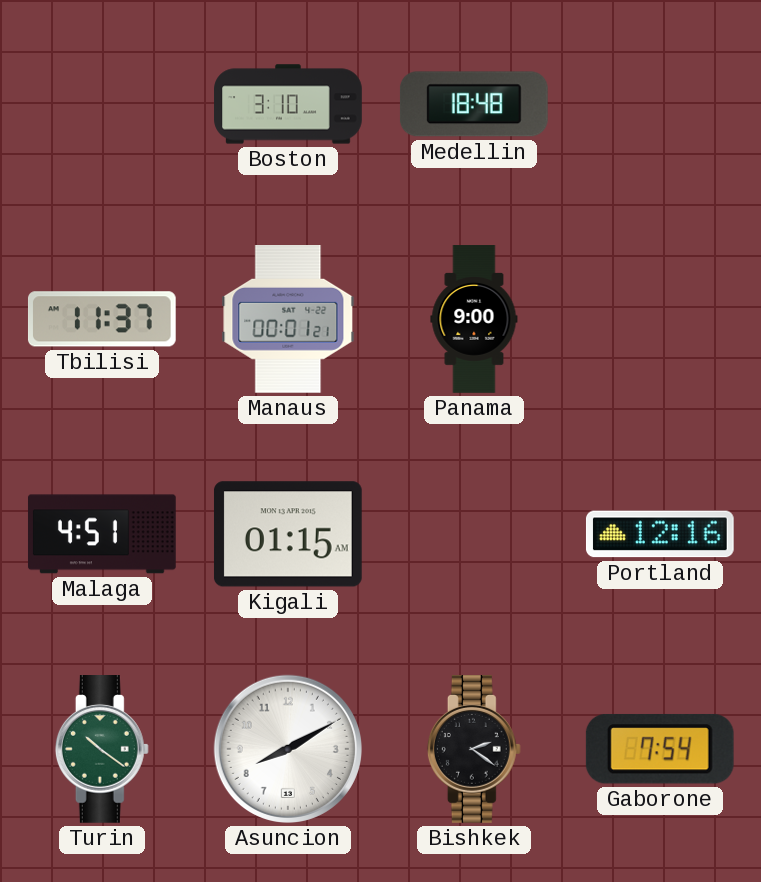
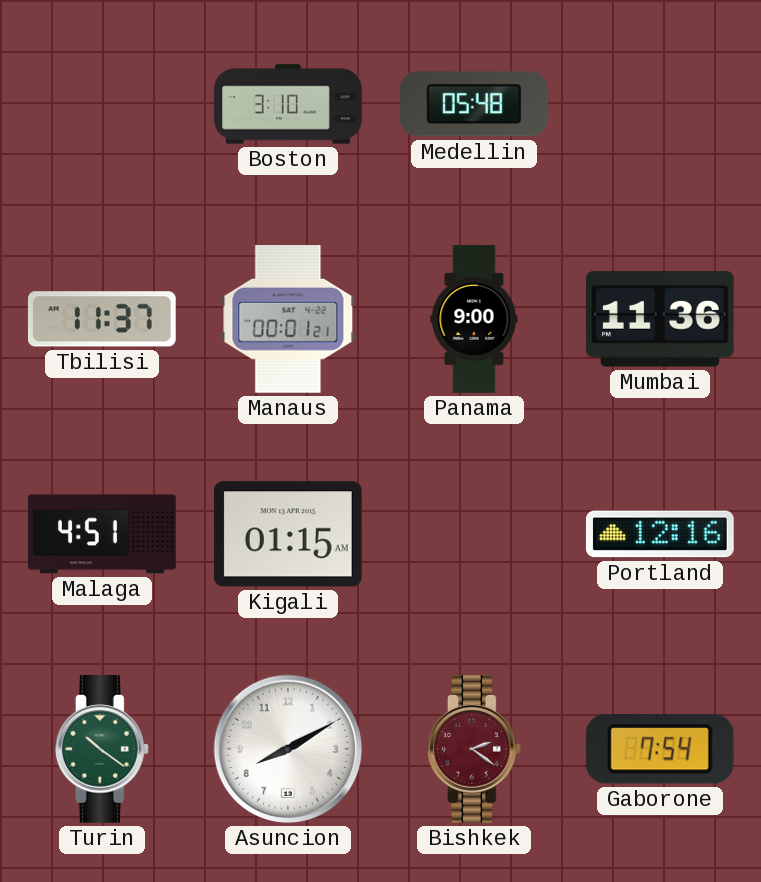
Medellin: 18:48 -> 05:48 (474, 104)
Mumbai: none -> 11:36 (660, 319)
Bishkek dial: black -> burgundy (474, 750)
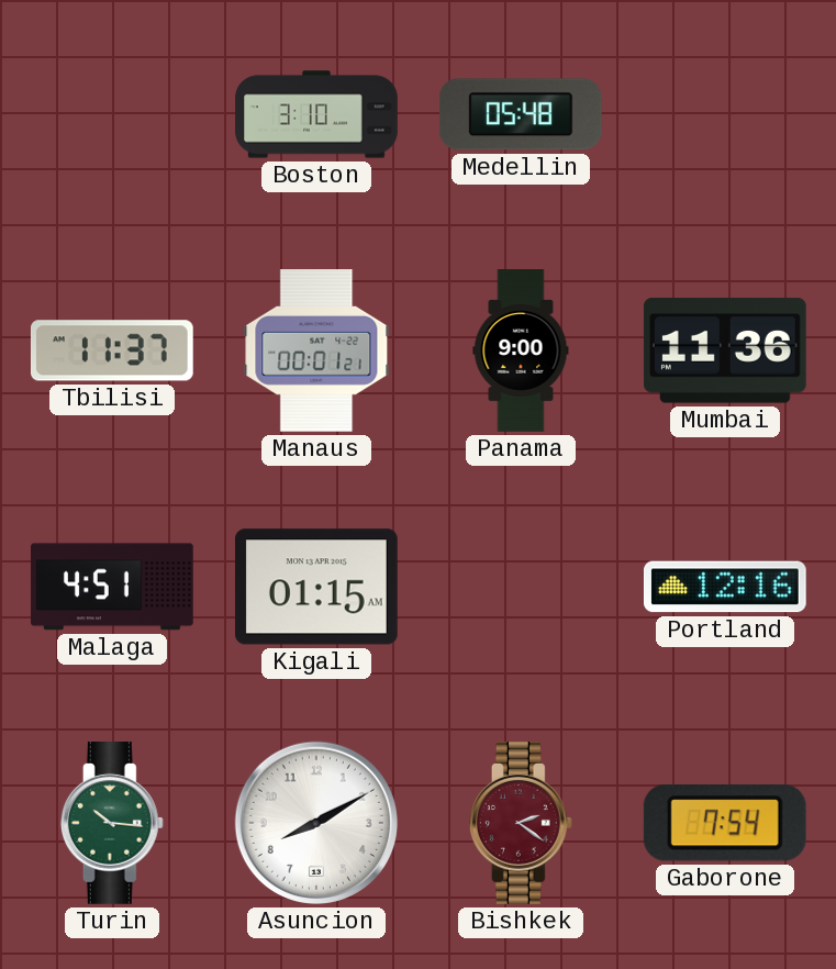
Turin: 10:21 -> 10:16 (112, 824)
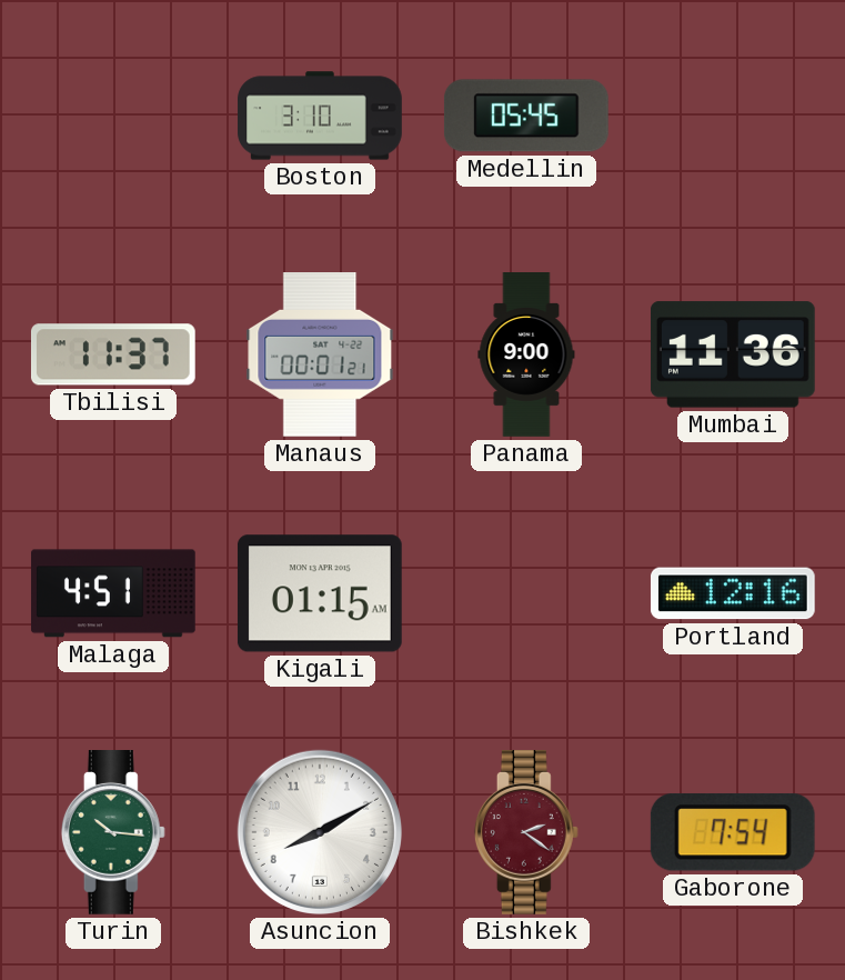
Medellin: 05:48 -> 05:45 (526, 116)
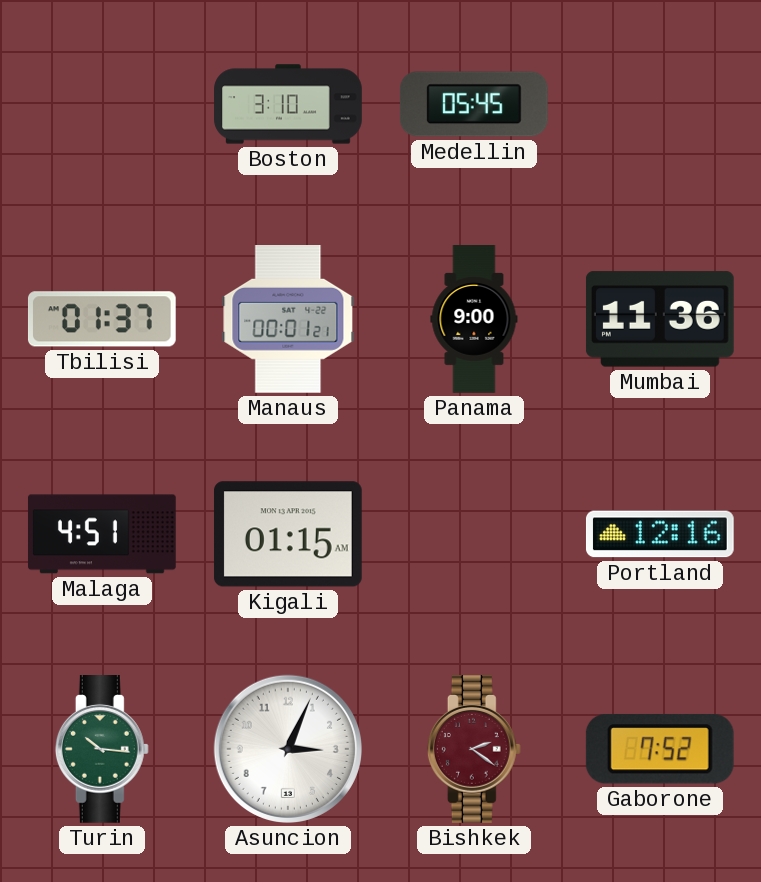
Tbilisi: 11:37 -> 01:37 (102, 319)
Asuncion: 8:10 -> 3:04 (288, 749)
Gaborone: 7:54 -> 7:52 (660, 749)
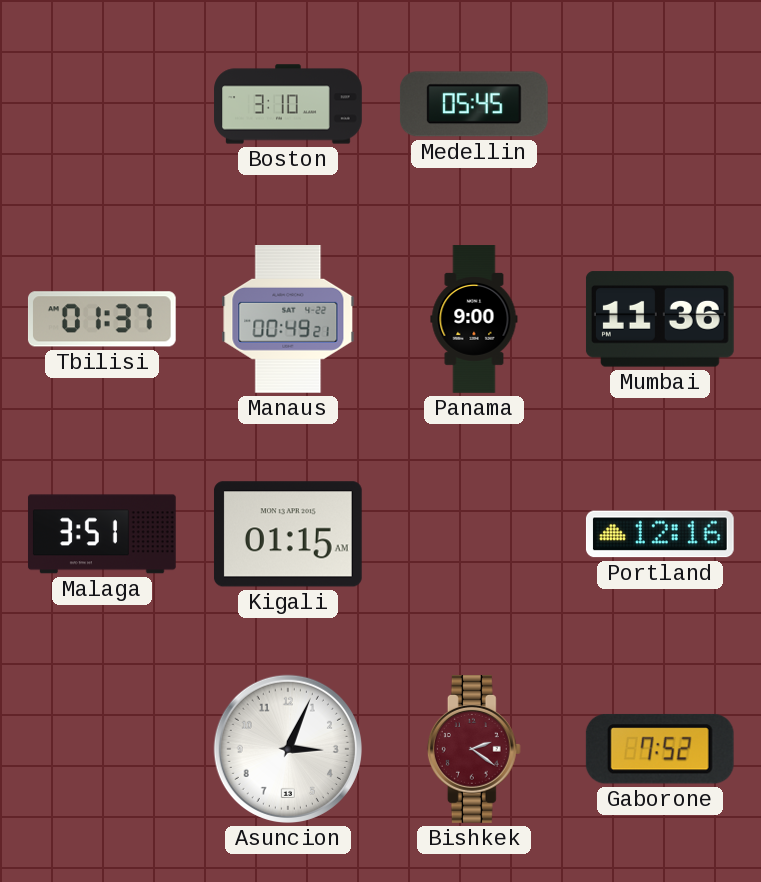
Manaus: 00:01 -> 00:49 (288, 320)
Malaga: 4:51 -> 3:51 (102, 534)
Turin: 10:16 -> none (102, 750)
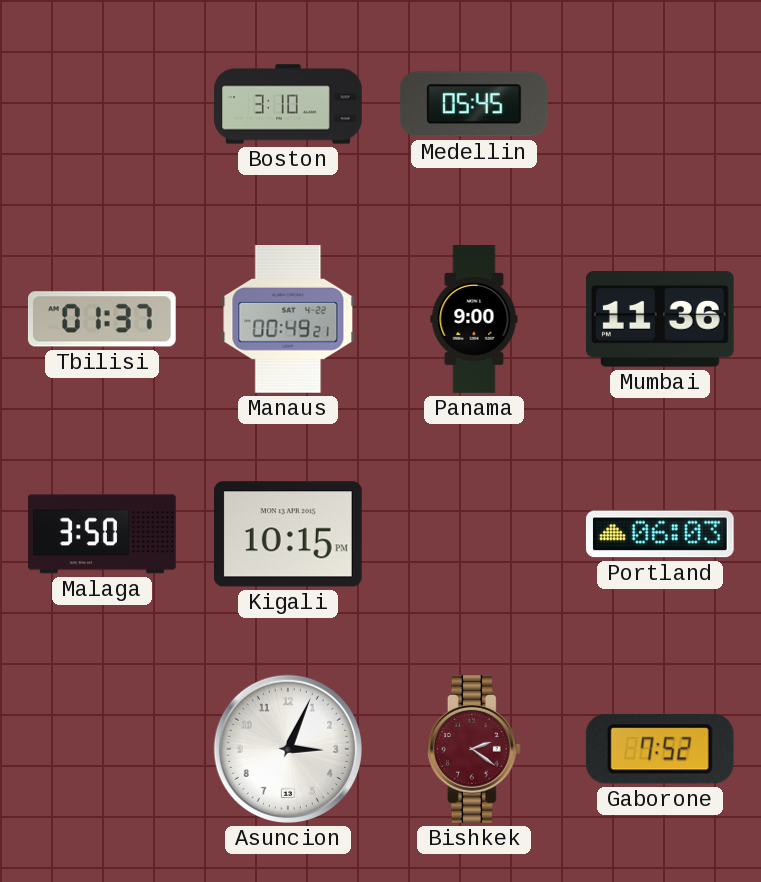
Malaga: 3:51 -> 3:50 (102, 534)
Kigali: 01:15 -> 10:15 (288, 534)
Portland: 12:16 -> 06:03 (660, 534)
